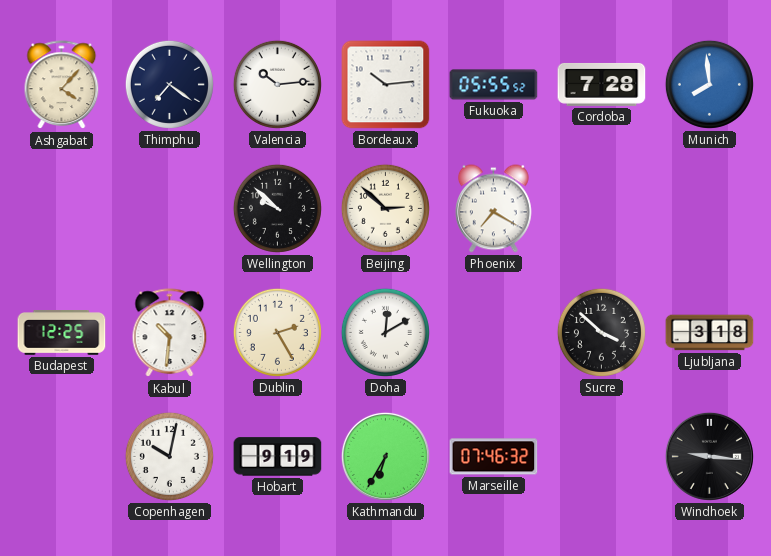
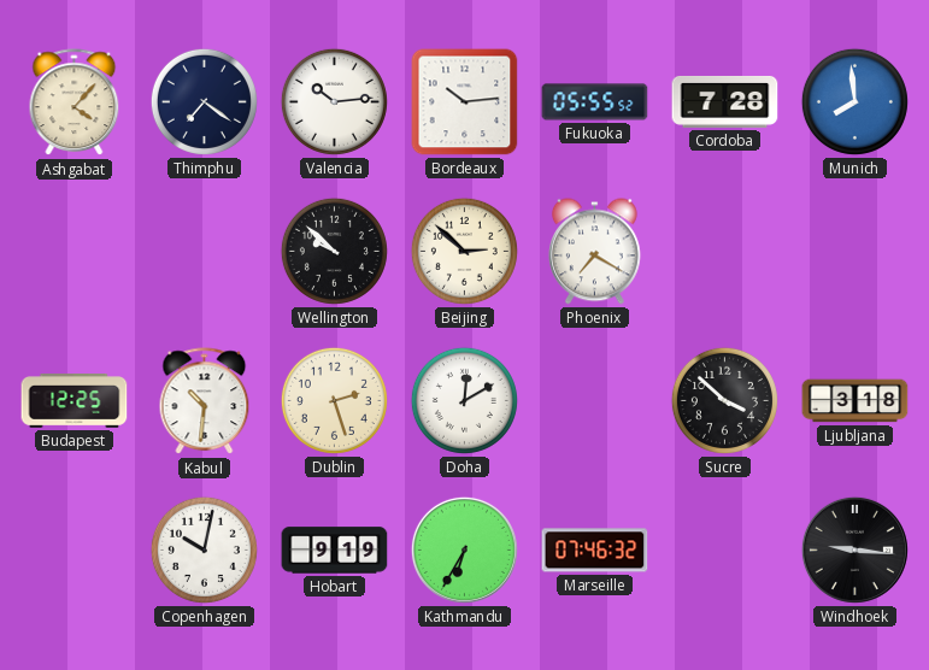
Dublin: 2:25 -> 2:27 (334, 400)
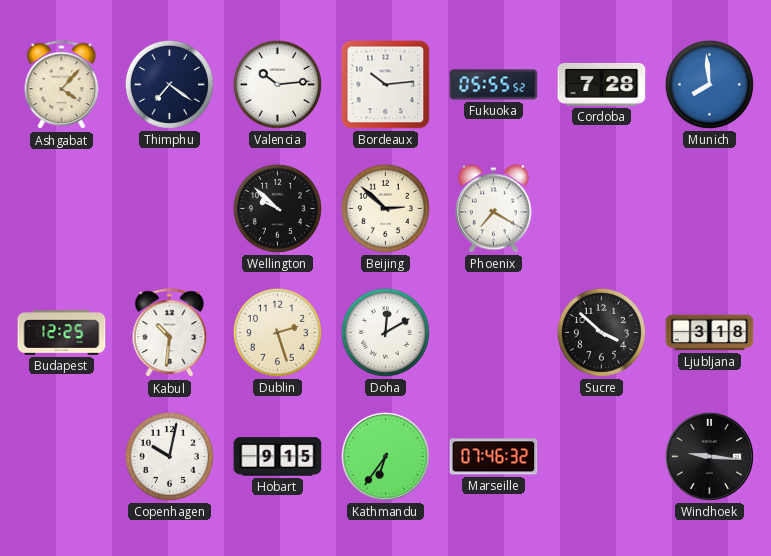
Hobart: 9:19 -> 9:15 (278, 457)
Kathmandu: 6:35 -> 6:36 (385, 456)
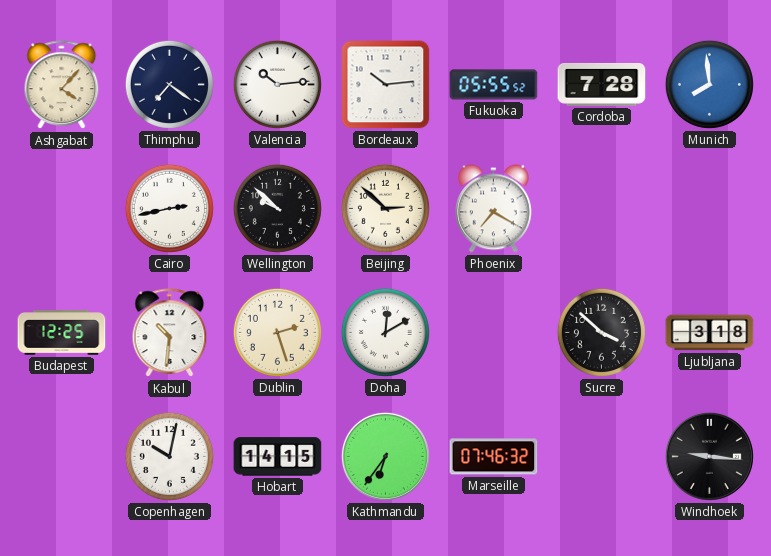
Cairo: none -> 2:43 (169, 208)
Hobart: 9:15 -> 14:15 (278, 457)
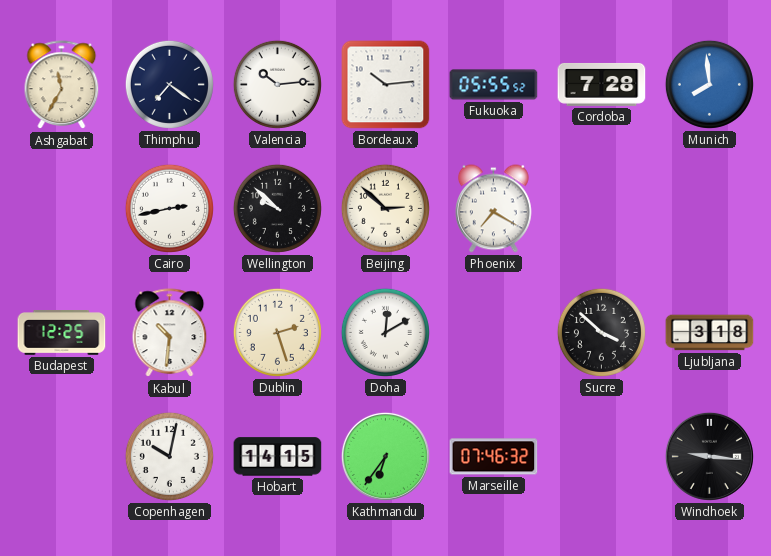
Ashgabat: 4:07 -> 11:35 (62, 85)
